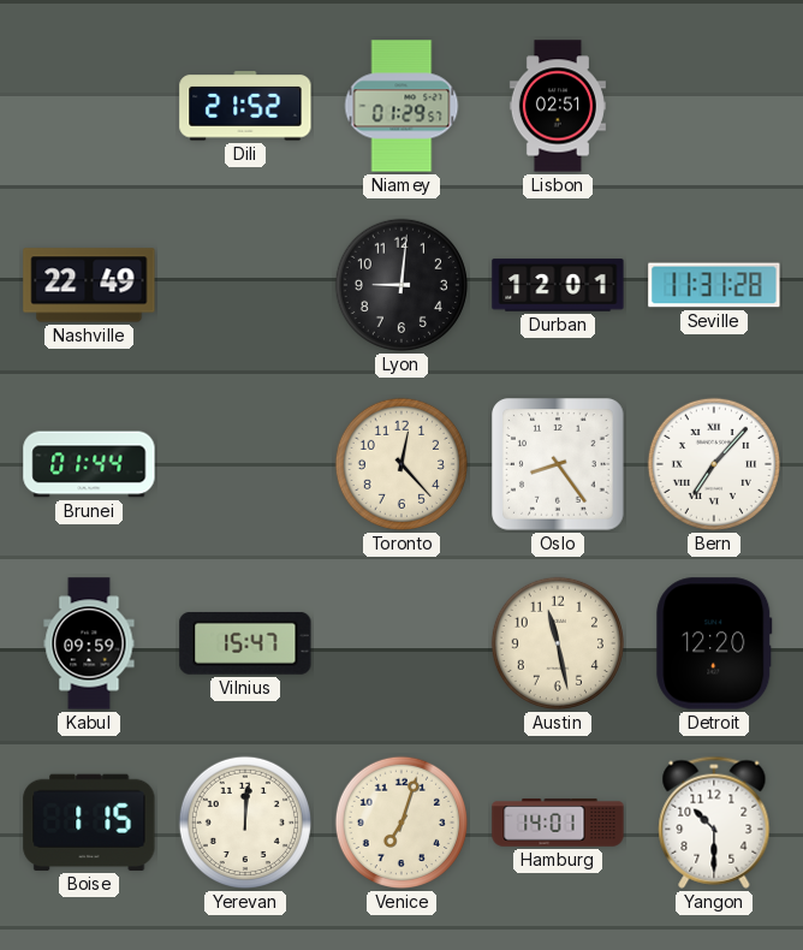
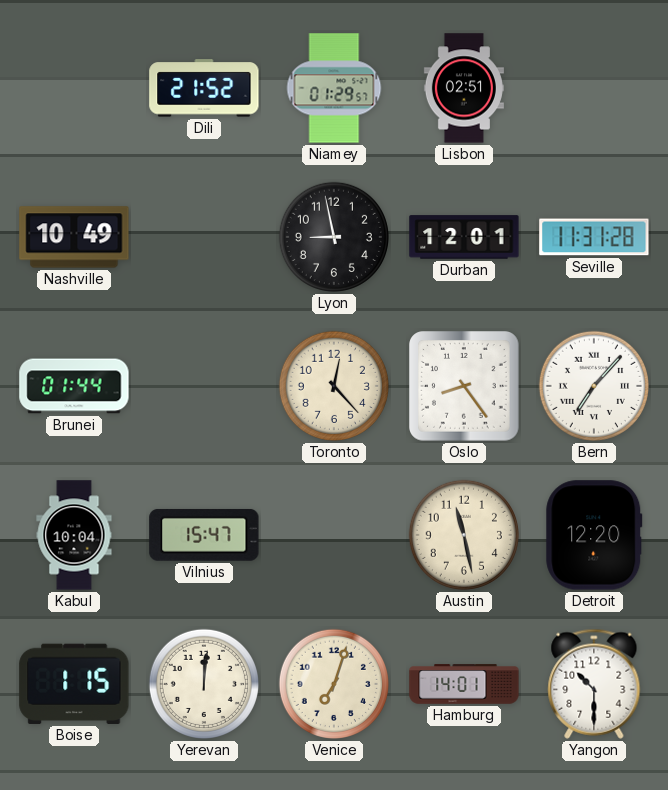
Nashville: 22:49 -> 10:49 (74, 237)
Lyon: 9:01 -> 8:58 (334, 237)
Kabul: 09:59 -> 10:04 (74, 535)
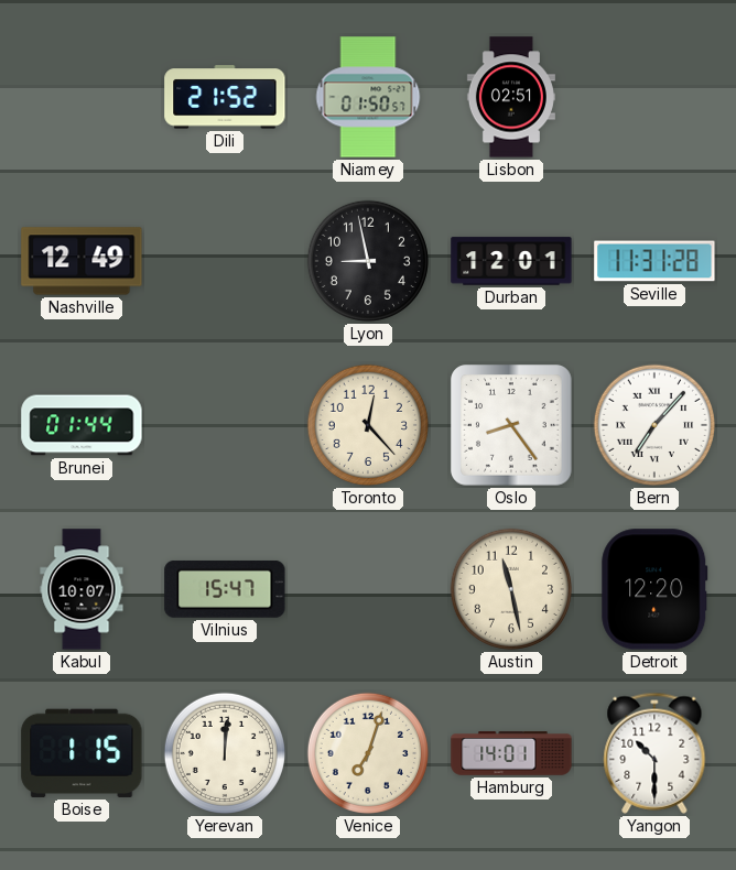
Niamey: 01:29 -> 01:50 (368, 97)
Nashville: 10:49 -> 12:49 (82, 261)
Kabul: 10:04 -> 10:07 (82, 589)
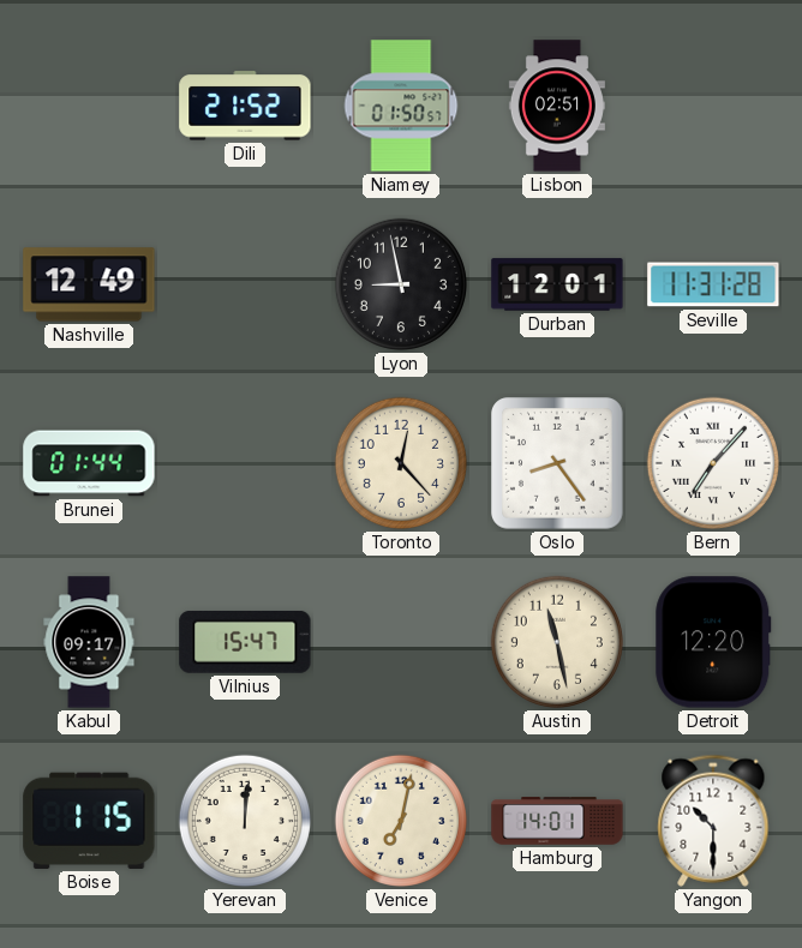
Kabul: 10:07 -> 09:17 (89, 642)
Venice: 7:03 -> 7:02 (401, 821)
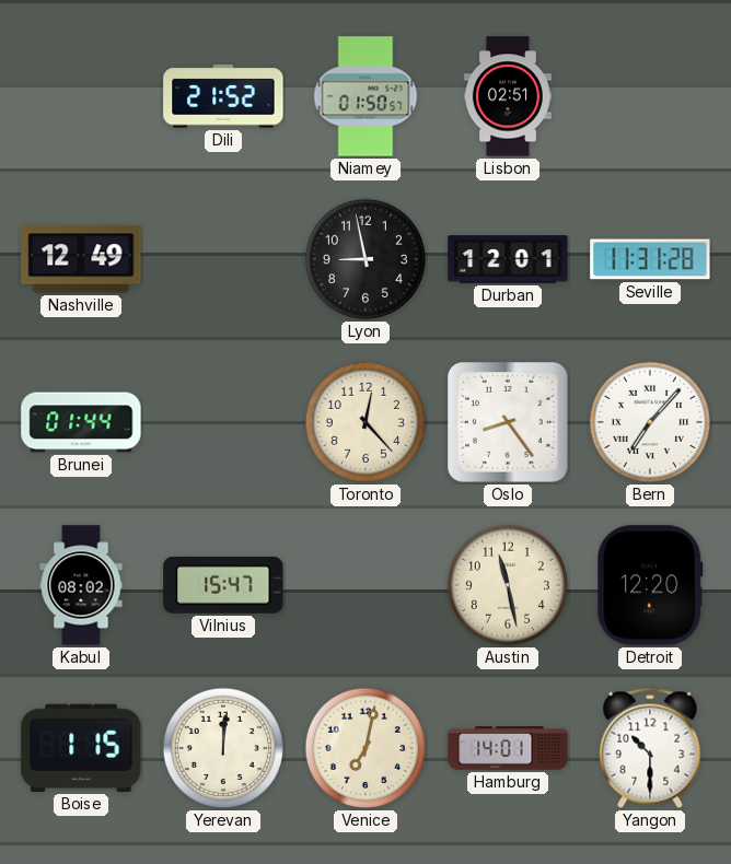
Kabul: 09:17 -> 08:02 (81, 585)
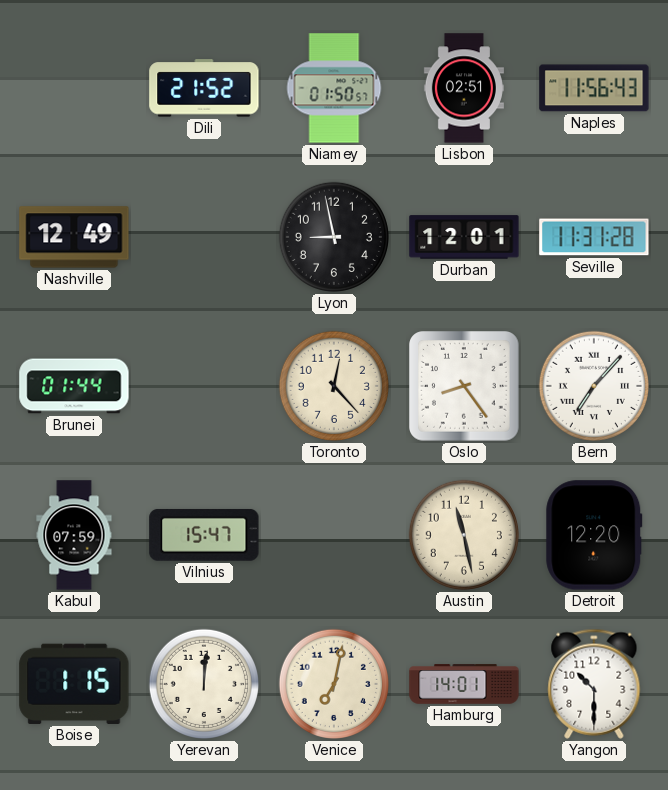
Naples: none -> 11:56 (594, 88)
Kabul: 08:02 -> 07:59 (74, 535)
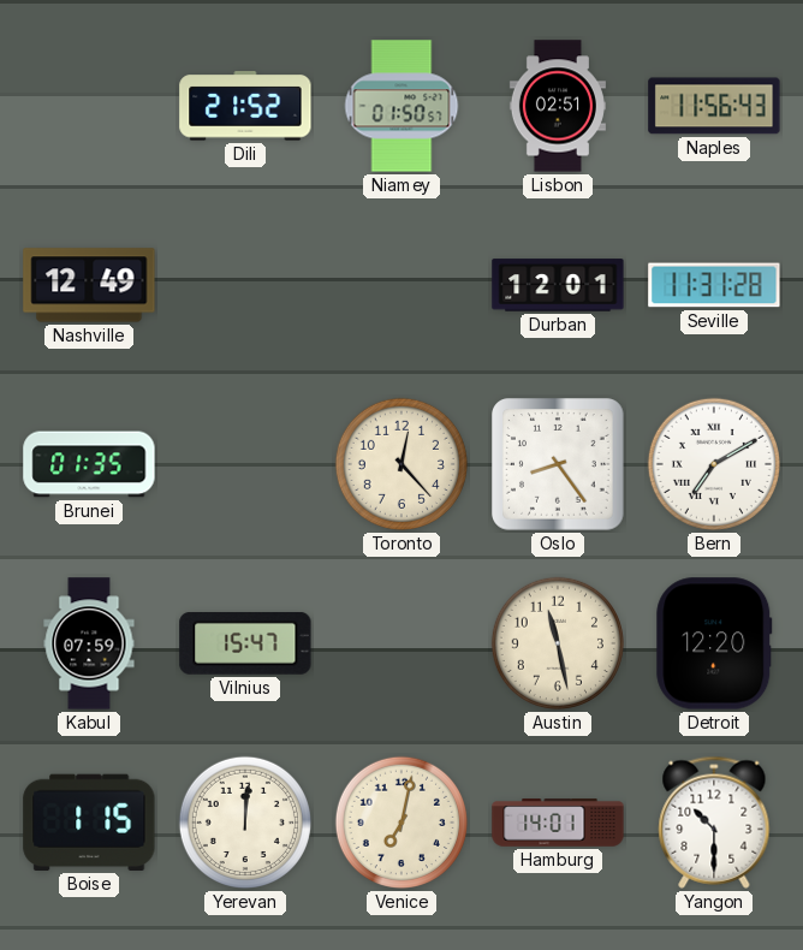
Lyon: 8:58 -> none (334, 237)
Brunei: 01:44 -> 01:35 (89, 464)
Bern: 7:07 -> 7:10 (714, 464)
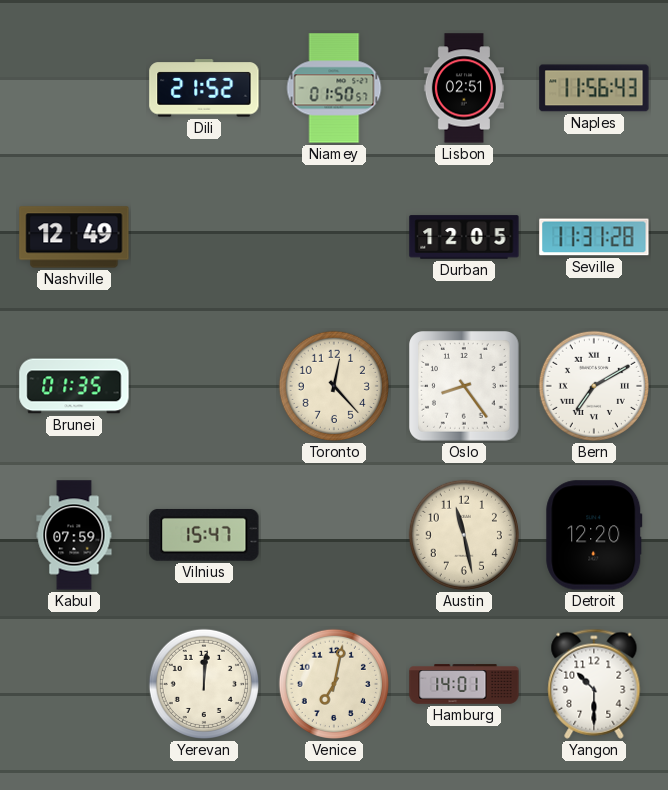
Durban: 12:01 -> 12:05 (464, 237)
Boise: 1:15 -> none (89, 823)
